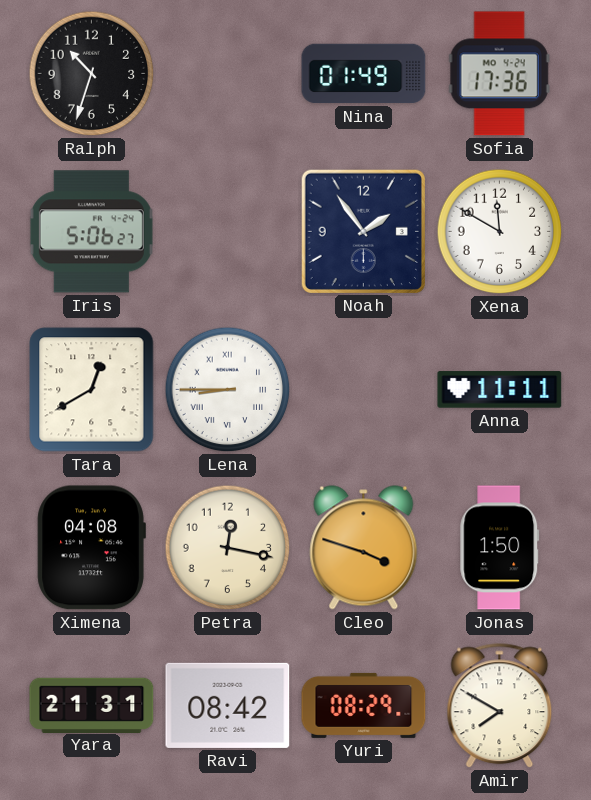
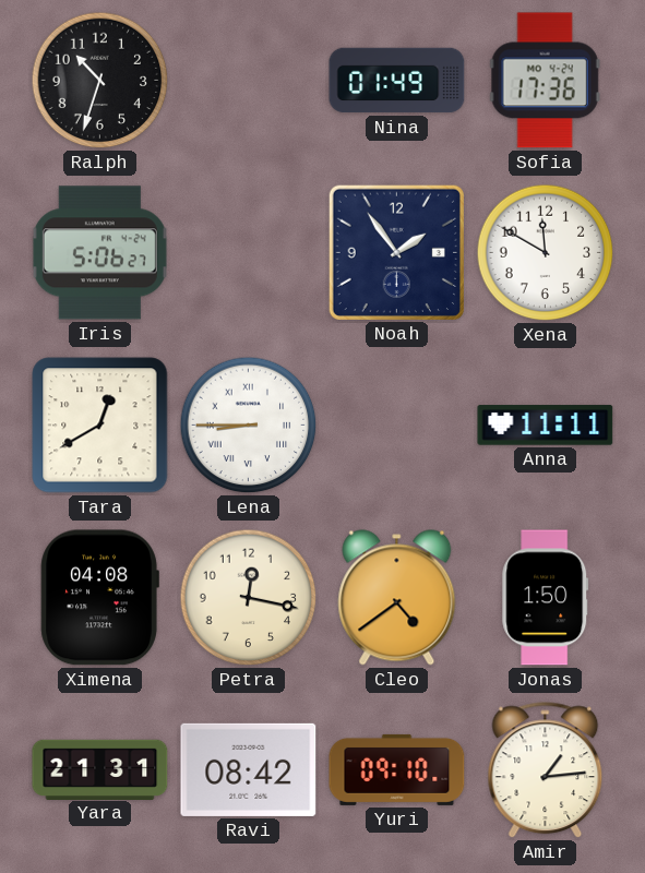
Cleo: 3:48 -> 4:39 (397, 598)
Yuri: 08:29 -> 09:10 (397, 769)
Amir: 7:50 -> 1:14 (546, 770)
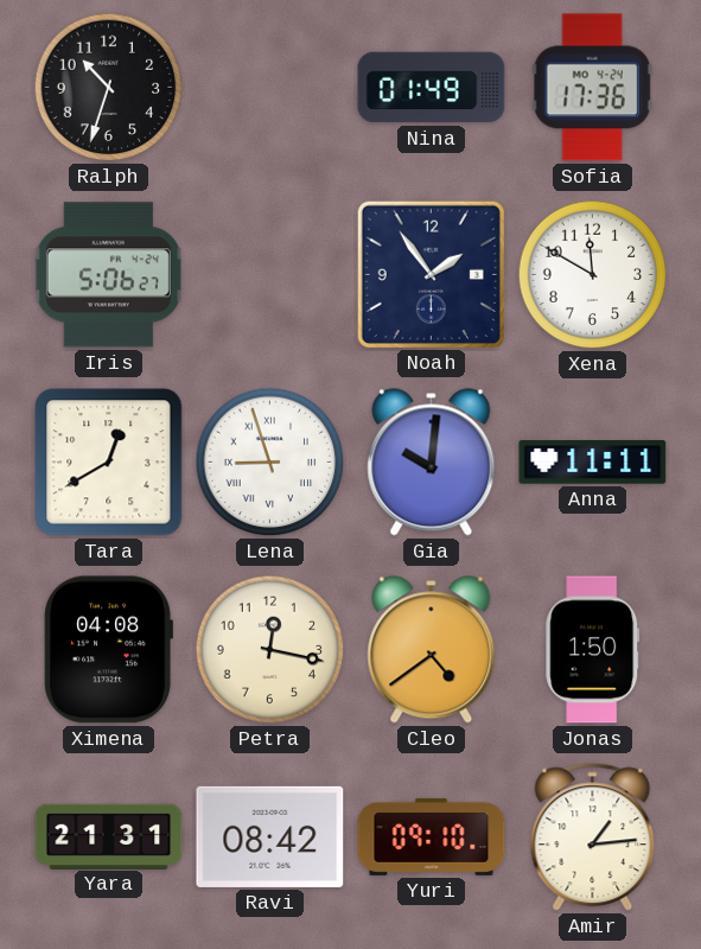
Lena: 8:45 -> 8:57 (270, 463)
Gia: none -> 10:01 (432, 463)
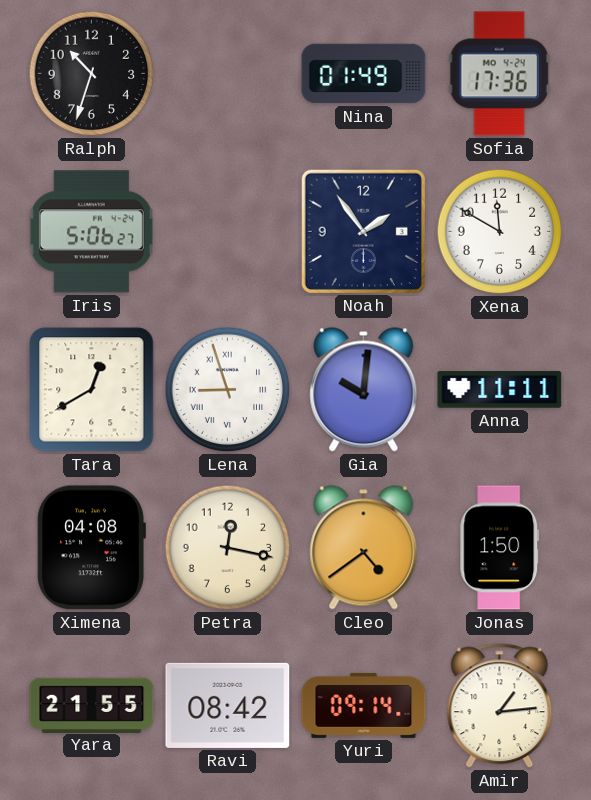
Yara: 21:31 -> 21:55 (92, 705)
Yuri: 09:10 -> 09:14 (364, 705)
